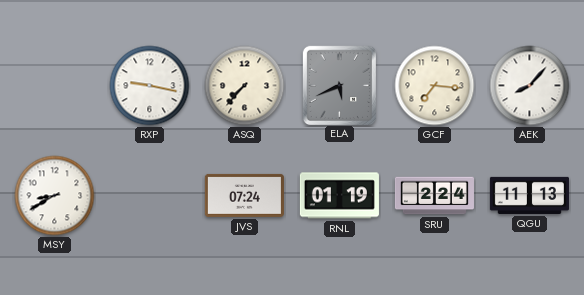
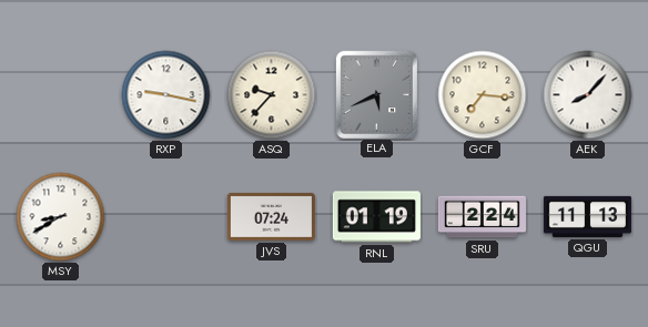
ASQ: 7:37 -> 9:37 (272, 95)
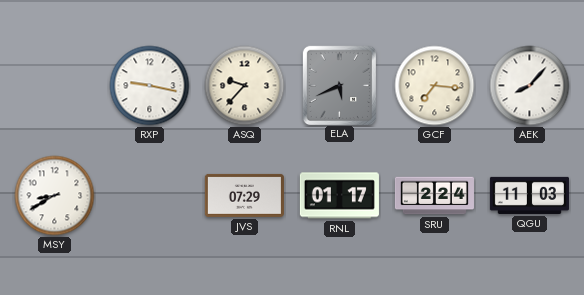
JVS: 07:24 -> 07:29 (244, 195)
RNL: 01:19 -> 01:17 (339, 196)
QGU: 11:13 -> 11:03 (529, 195)
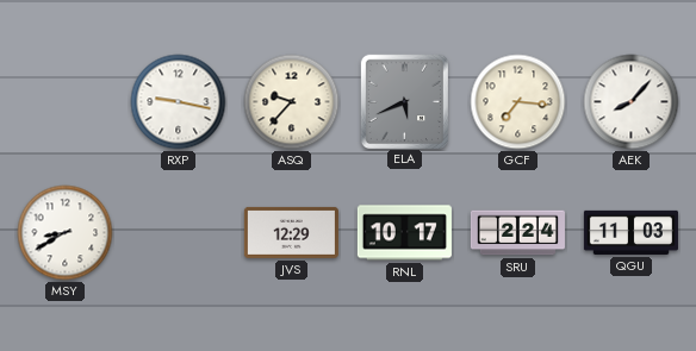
JVS: 07:29 -> 12:29 (291, 232)
RNL: 01:17 -> 10:17 (404, 233)
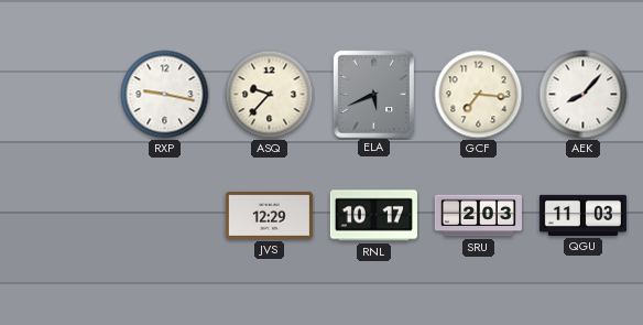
MSY: 8:40 -> none (66, 233)
SRU: 2:24 -> 2:03 (478, 216)
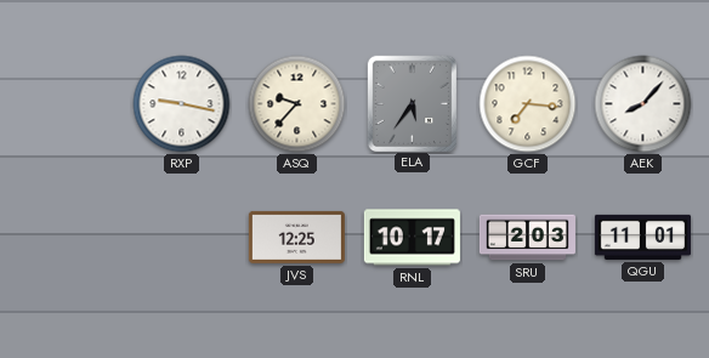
ELA: 5:41 -> 5:36 (412, 103)
JVS: 12:29 -> 12:25 (296, 237)
QGU: 11:03 -> 11:01 (642, 237)
